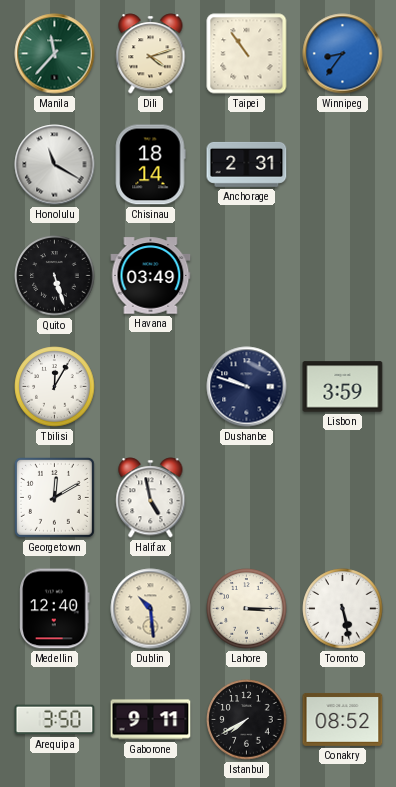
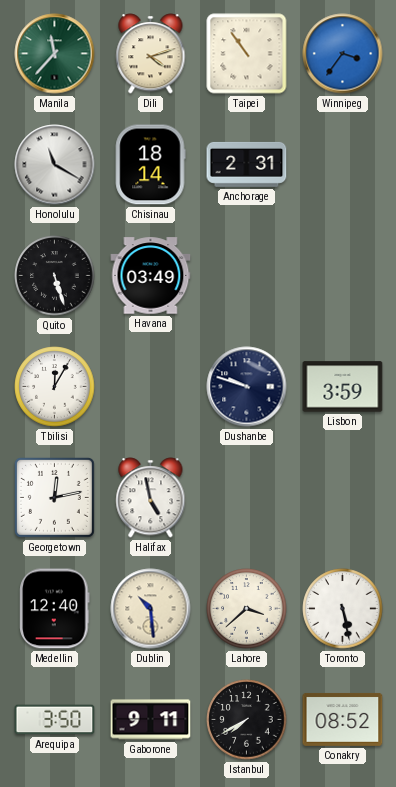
Winnipeg: 8:36 -> 3:36 (343, 54)
Georgetown: 12:10 -> 12:13 (54, 497)
Lahore: 3:15 -> 3:38 (247, 609)
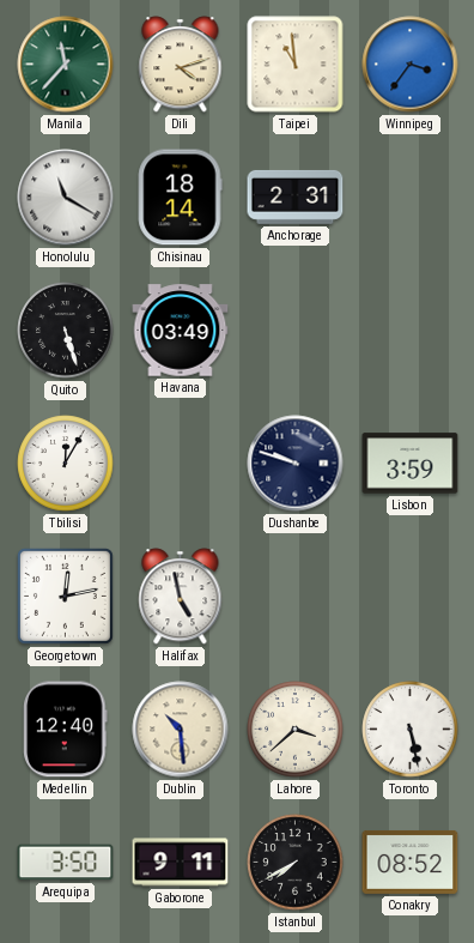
Taipei: 10:54 -> 10:59 (296, 65)
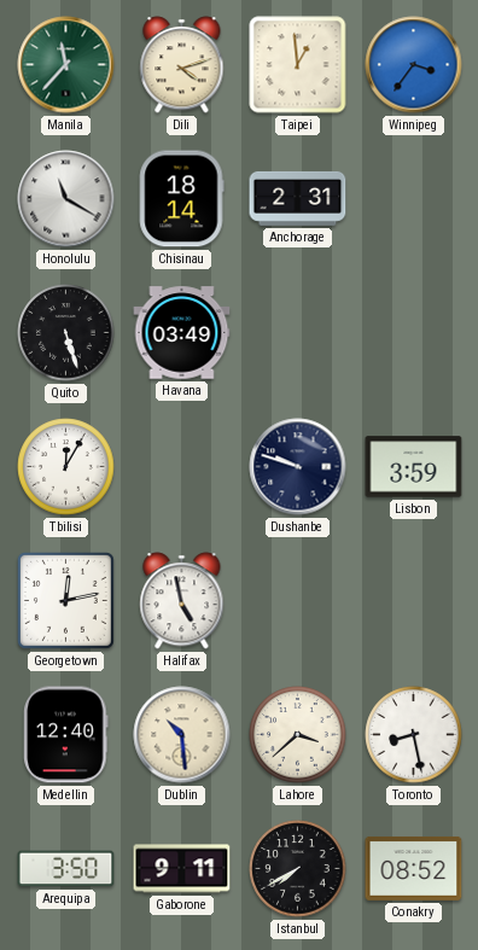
Taipei: 10:59 -> 12:59 (298, 65)
Toronto: 5:28 -> 8:28 (414, 735)
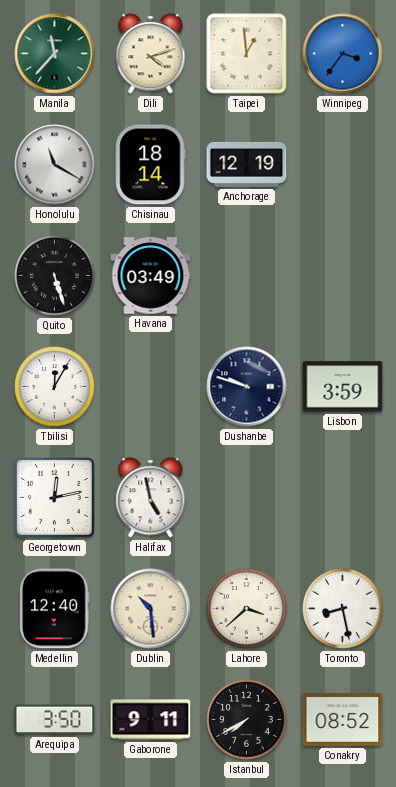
Anchorage: 2:31 -> 12:19 (247, 164)
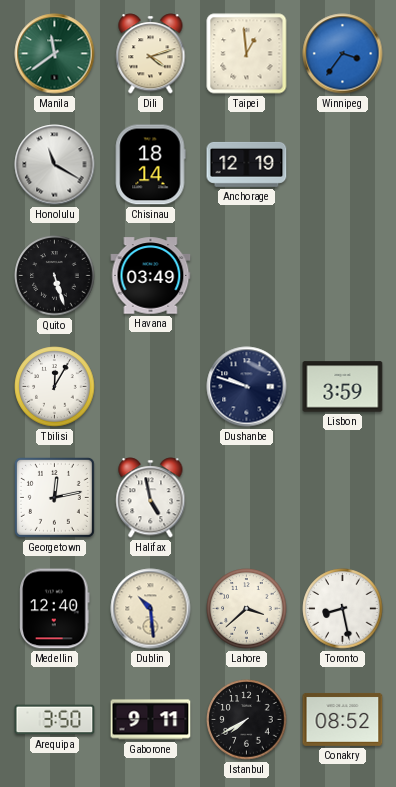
Manila: 11:37 -> 11:39 (55, 54)
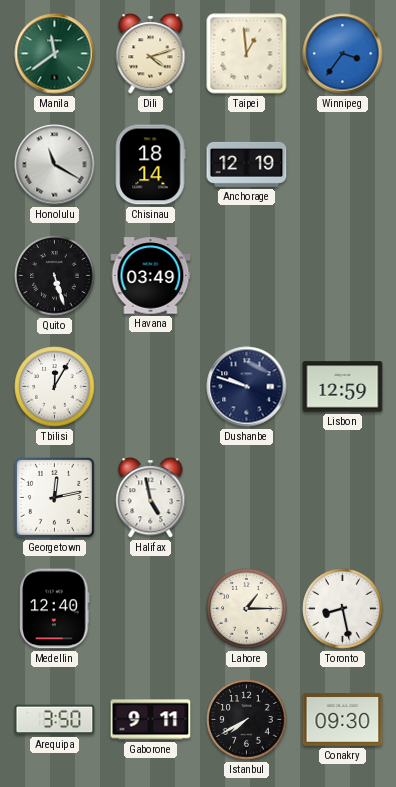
Lisbon: 3:59 -> 12:59 (343, 387)
Dublin: 10:29 -> none (151, 609)
Lahore: 3:38 -> 1:15 (247, 609)
Conakry: 08:52 -> 09:30 (343, 719)
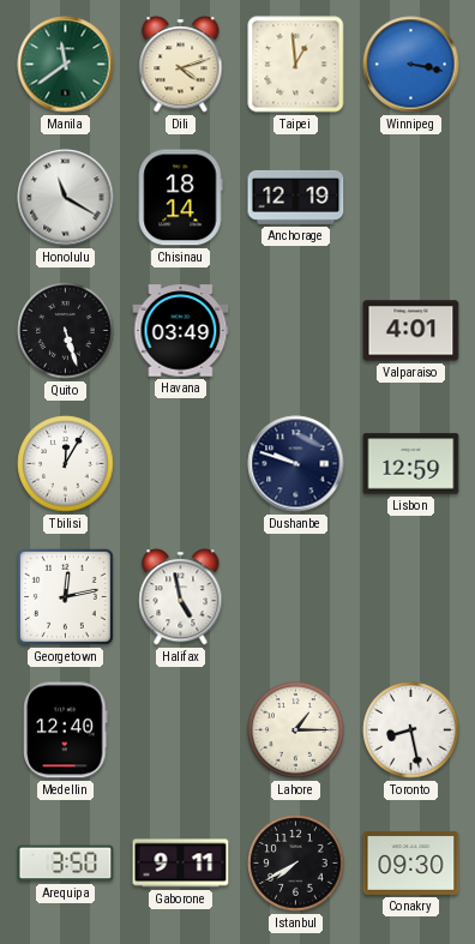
Winnipeg: 3:36 -> 3:17 (411, 65)
Valparaiso: none -> 4:01 (411, 331)
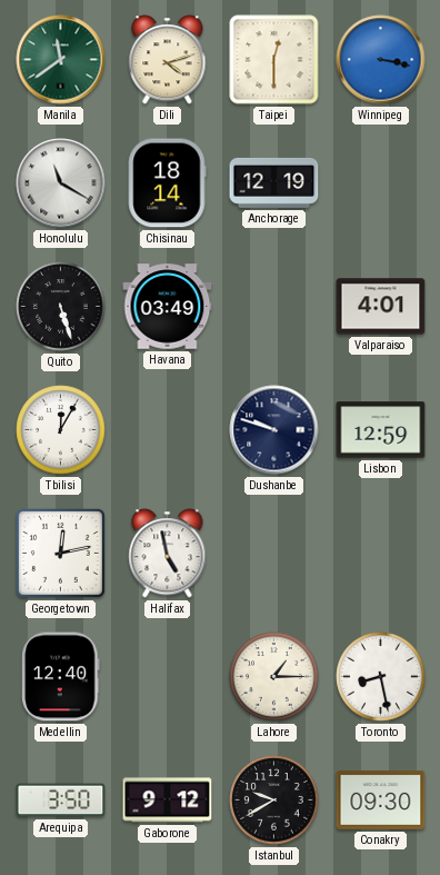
Taipei: 12:59 -> 12:30 (274, 60)
Gaborone: 9:11 -> 9:12 (168, 801)
Istanbul: 7:40 -> 9:40 (274, 801)
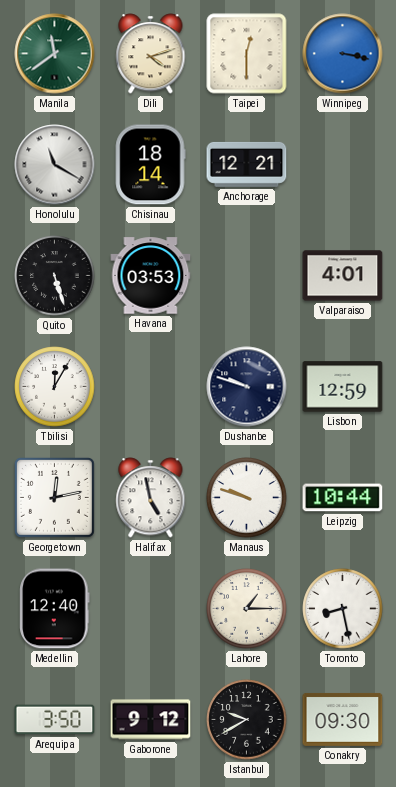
Anchorage: 12:19 -> 12:21 (247, 164)
Havana: 03:49 -> 03:53 (151, 276)
Manaus: none -> 9:48 (247, 498)
Leipzig: none -> 10:44 (343, 498)
